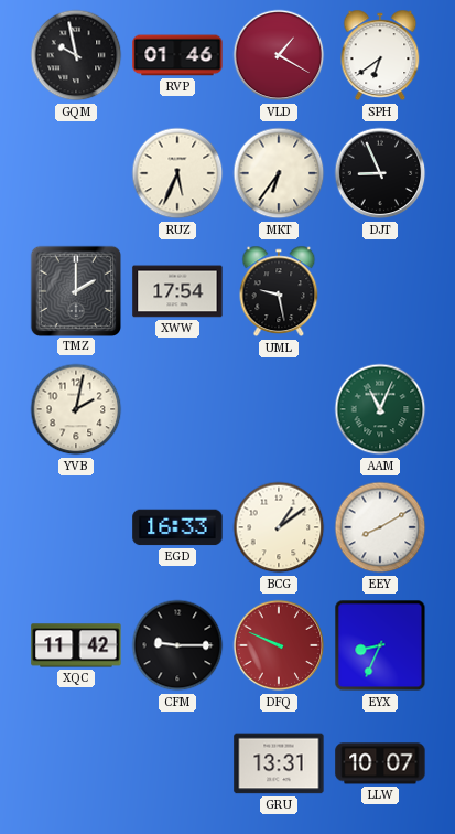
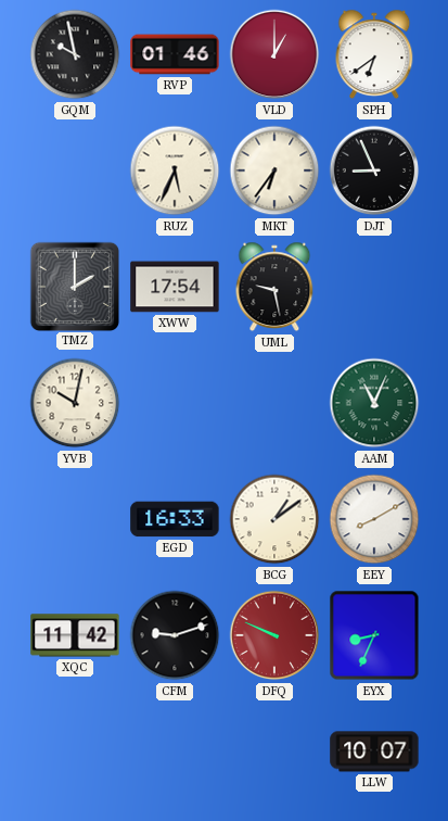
VLD: 1:20 -> 1:00 (274, 54)
YVB: 2:02 -> 10:02 (75, 403)
CFM: 9:15 -> 9:12 (175, 635)
GRU: 13:31 -> none (279, 763)
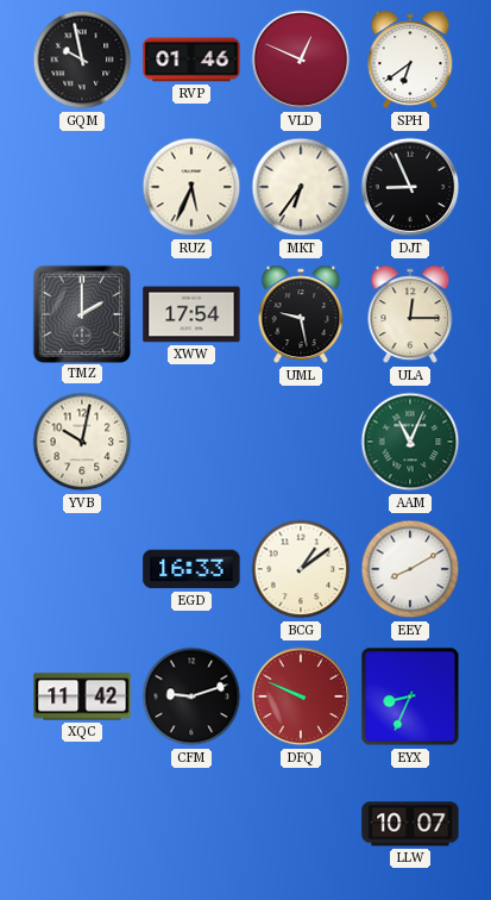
VLD: 1:00 -> 12:49 (301, 60)
ULA: none -> 12:15 (410, 314)
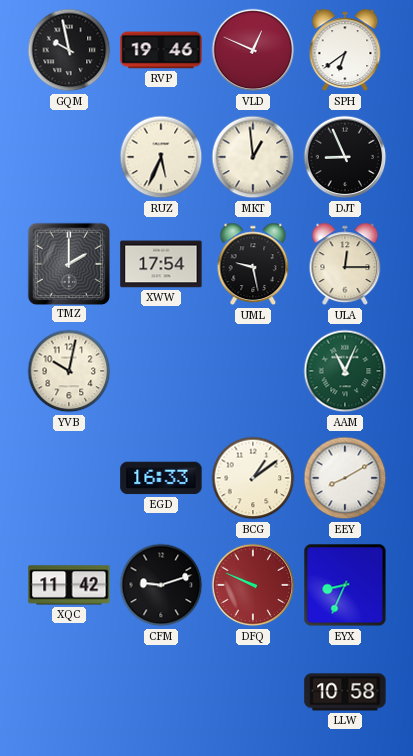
RVP: 01:46 -> 19:46 (161, 50)
MKT: 6:36 -> 12:59 (253, 157)
LLW: 10:07 -> 10:58 (345, 692)
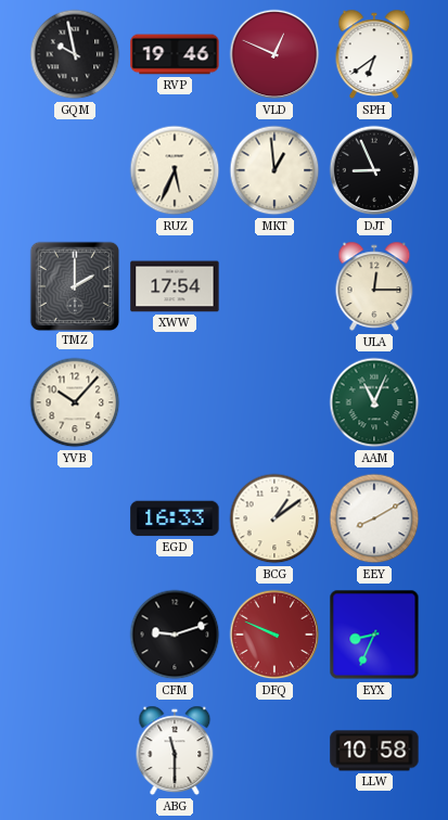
UML: 9:28 -> none (253, 264)
YVB: 10:02 -> 10:07 (75, 402)
XQC: 11:42 -> none (69, 585)
ABG: none -> 11:30 (175, 751)
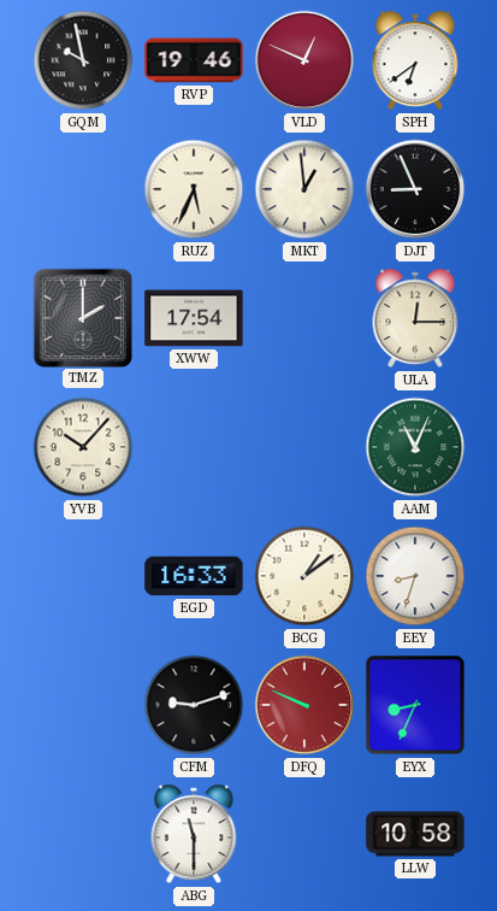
EEY: 8:10 -> 8:33 (415, 576)
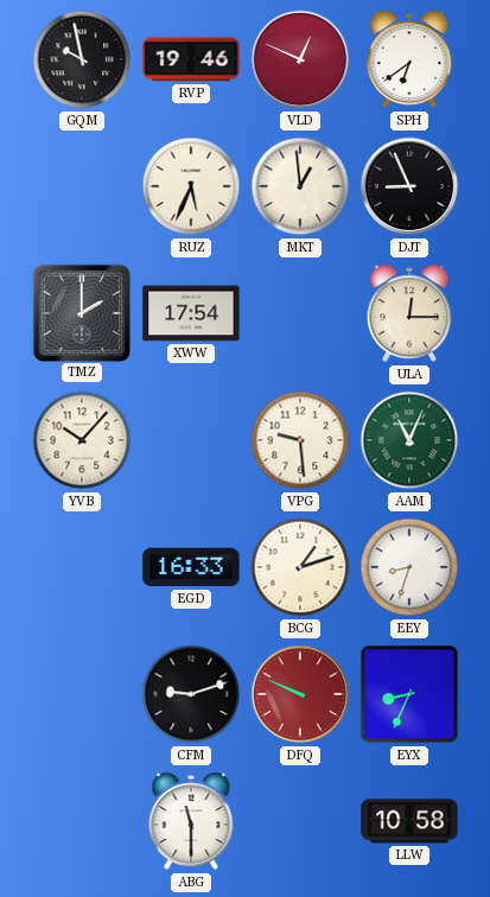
VPG: none -> 9:29 (300, 440)
BCG: 1:09 -> 1:12 (300, 567)
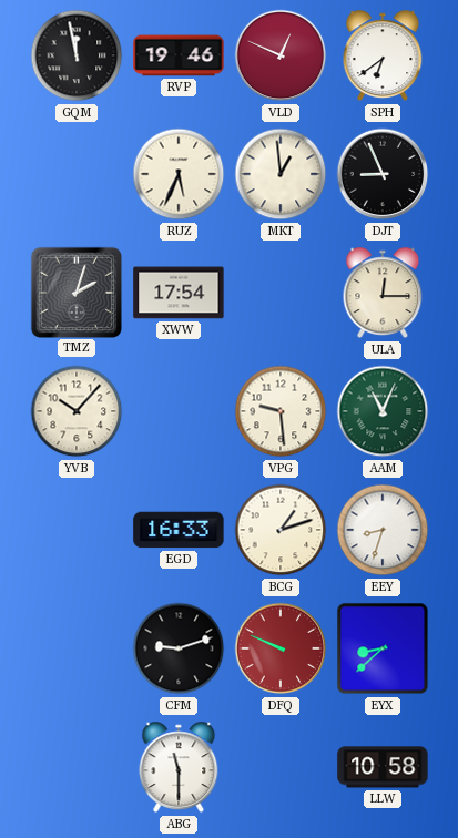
GQM: 9:58 -> 11:58 (77, 55)
TMZ: 2:00 -> 2:03 (75, 292)
EYX: 8:34 -> 8:38 (383, 648)
